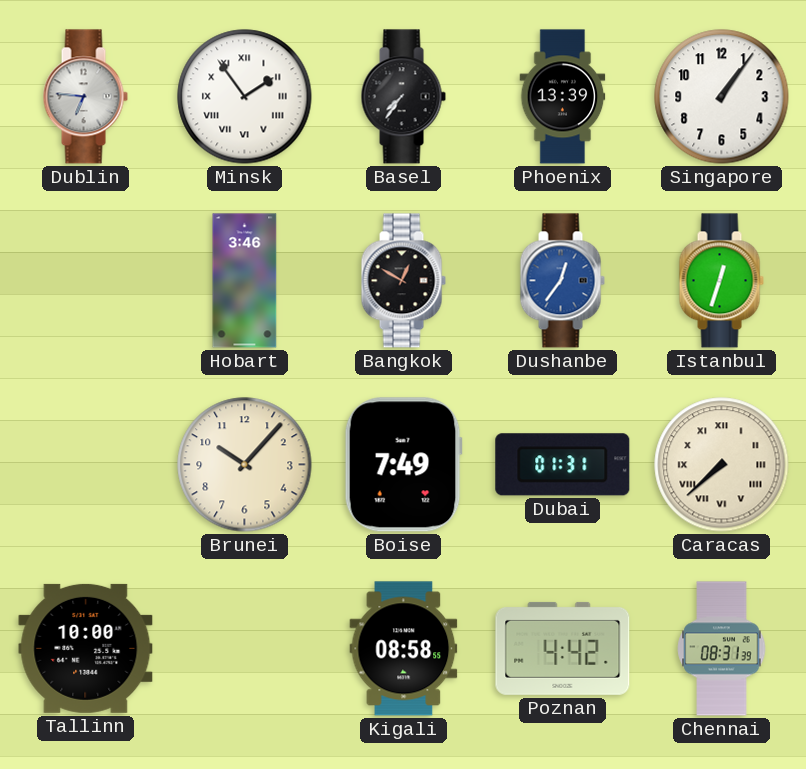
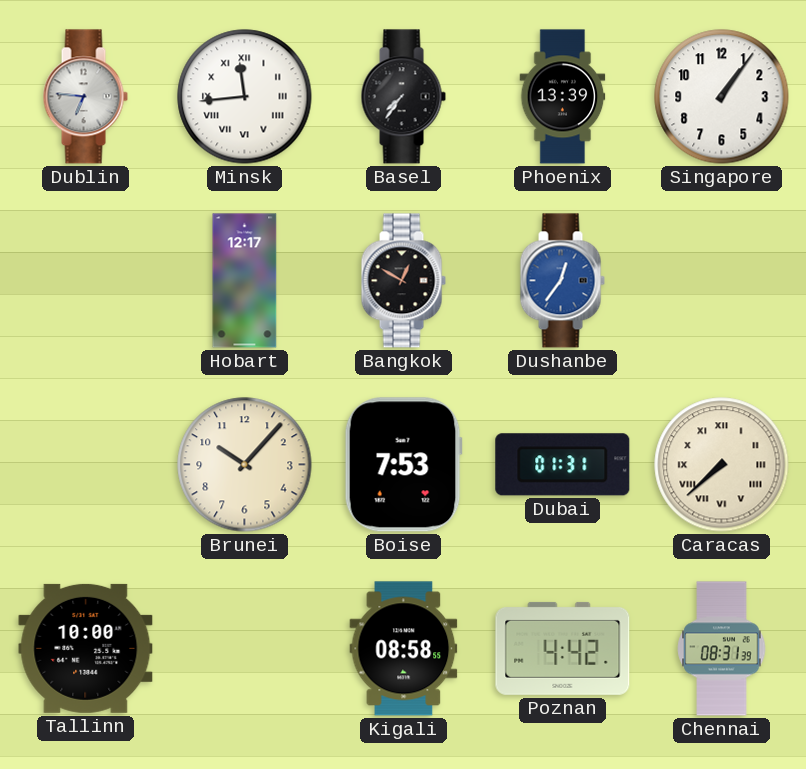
Minsk: 1:54 -> 11:44 (245, 97)
Hobart: 3:46 -> 12:17 (245, 281)
Istanbul: 12:33 -> none (721, 281)
Boise: 7:49 -> 7:53 (403, 465)
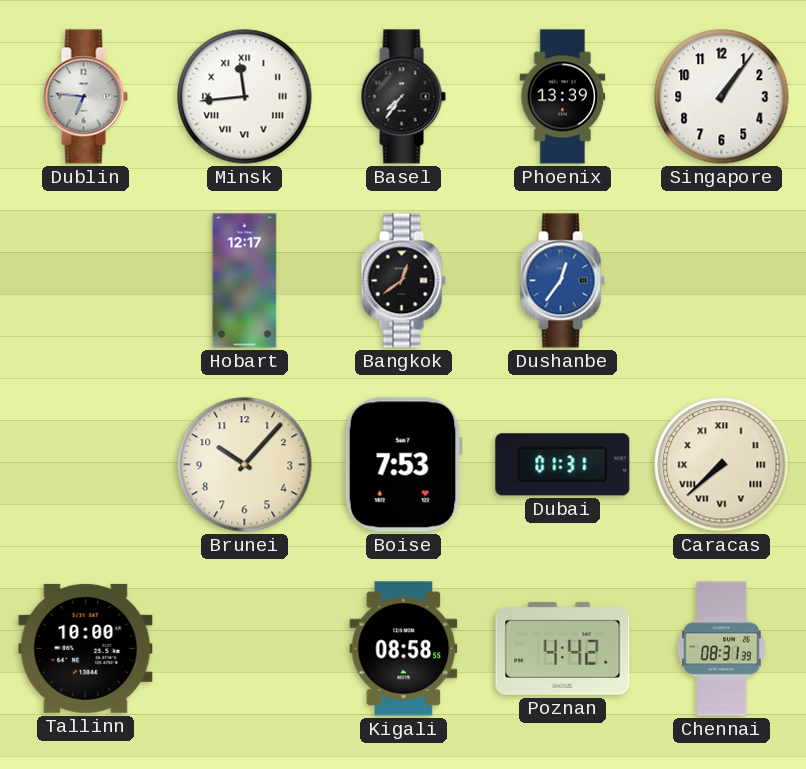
Bangkok: 12:50 -> 12:39 (403, 281)
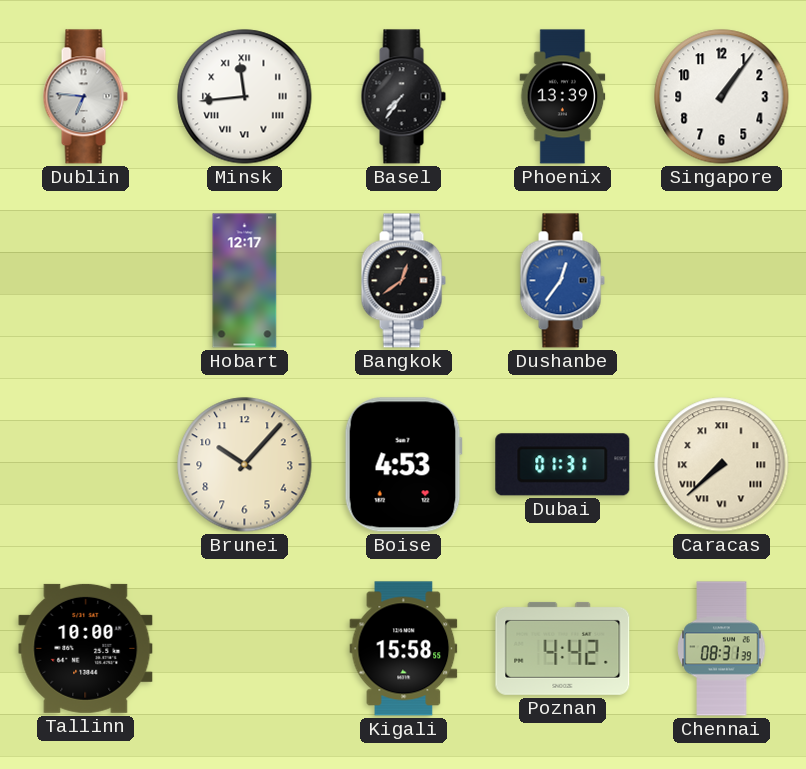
Boise: 7:53 -> 4:53 (403, 465)
Kigali: 08:58 -> 15:58 (404, 649)
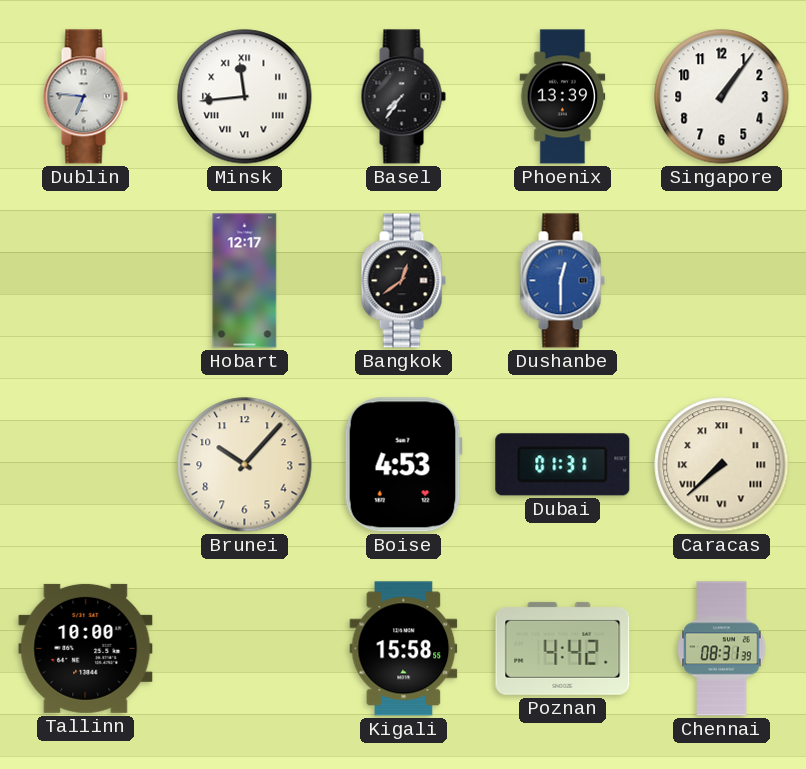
Dushanbe: 12:36 -> 12:30 (562, 281)
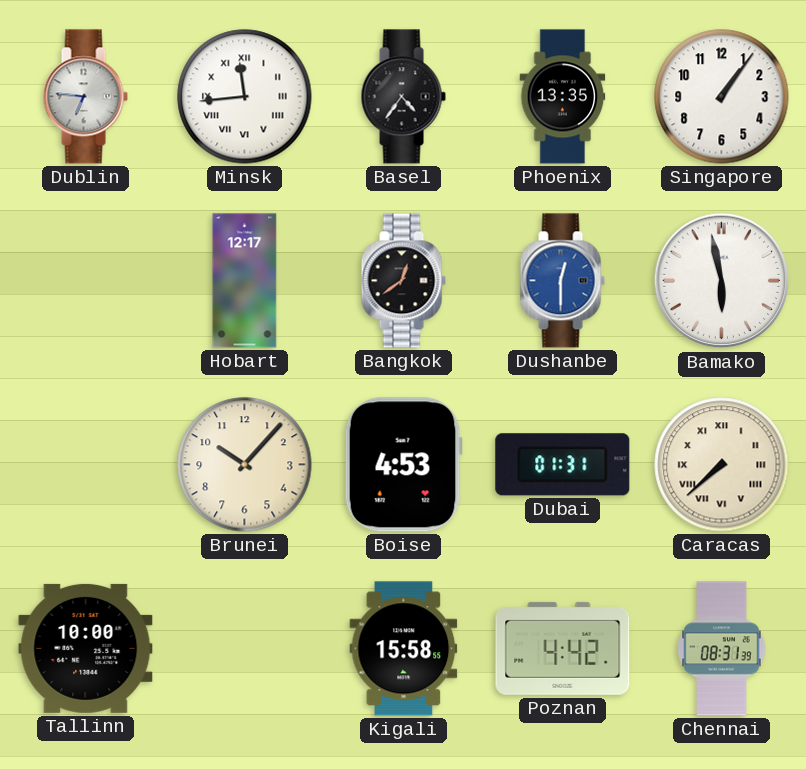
Basel: 7:36 -> 4:36 (403, 97)
Phoenix: 13:39 -> 13:35 (563, 97)
Bamako: none -> 5:58 (722, 281)
